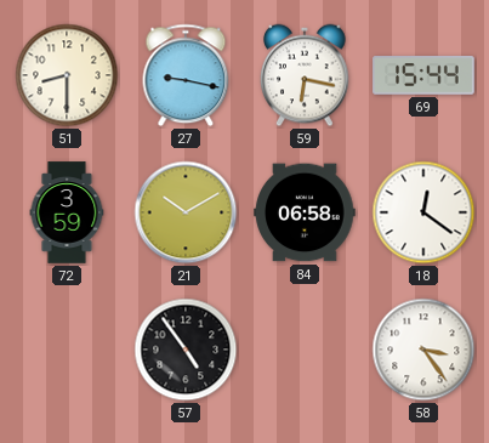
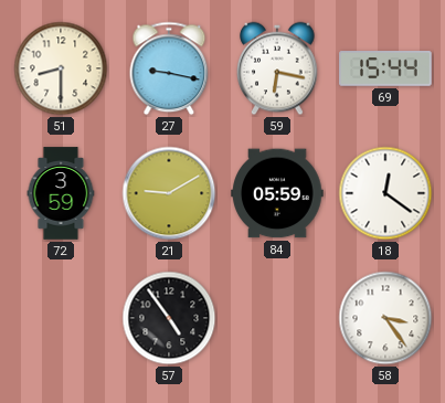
21: 10:10 -> 9:10 (169, 193)
84: 06:58 -> 05:59 (277, 193)
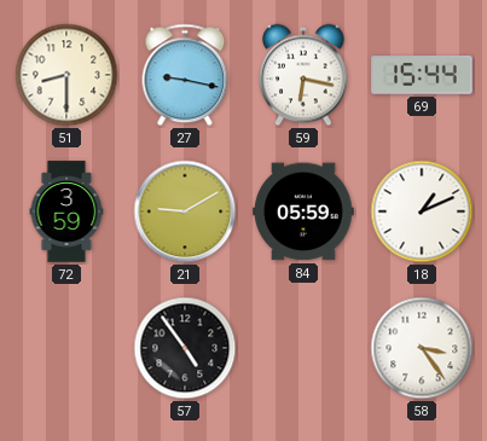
18: 12:21 -> 1:11 (422, 211)
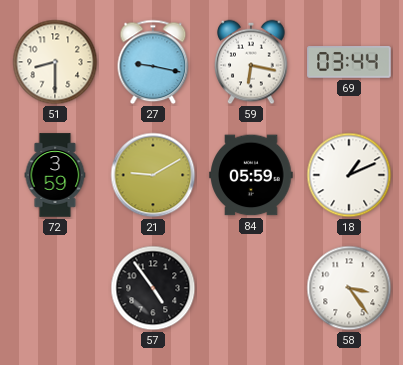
69: 15:44 -> 03:44 (349, 62)
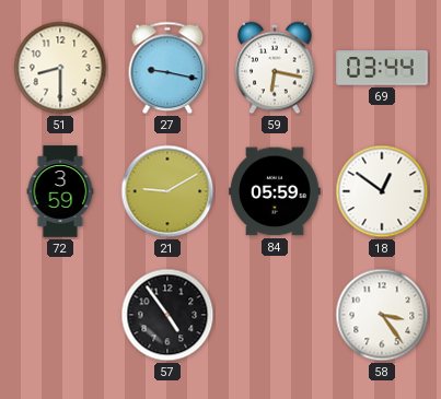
18: 1:11 -> 12:51 (382, 191)
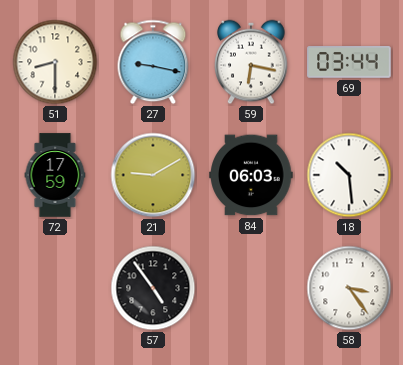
72: 3:59 -> 17:59 (55, 175)
84: 05:59 -> 06:03 (251, 175)
18: 12:51 -> 10:29 (349, 175)
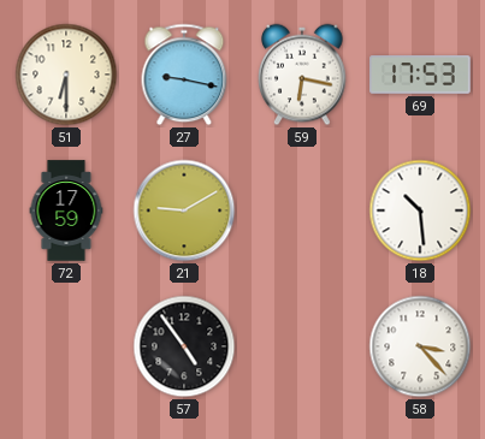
51: 8:30 -> 6:30 (66, 75)
69: 03:44 -> 17:53 (420, 75)
84: 06:03 -> none (251, 175)
58: 3:24 -> 3:23 (420, 346)
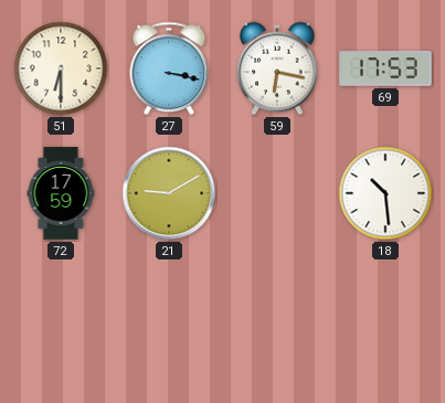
27: 9:17 -> 3:17 (169, 68)
57: 4:54 -> none (184, 346)
58: 3:23 -> none (420, 346)
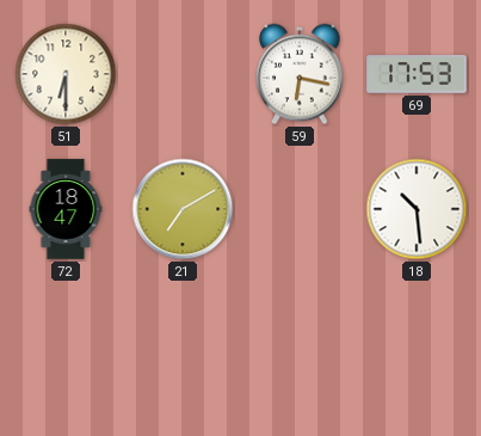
27: 3:17 -> none (169, 68)
72: 17:59 -> 18:47 (66, 209)
21: 9:10 -> 7:10 (183, 209)
